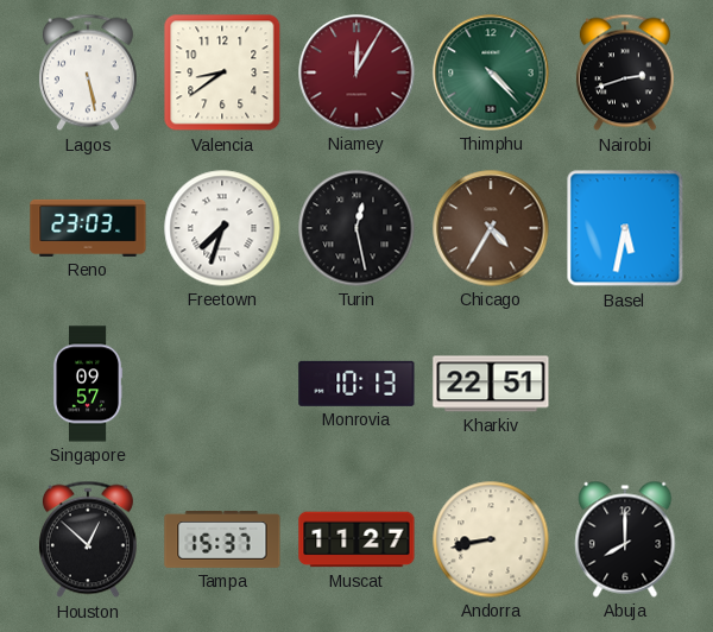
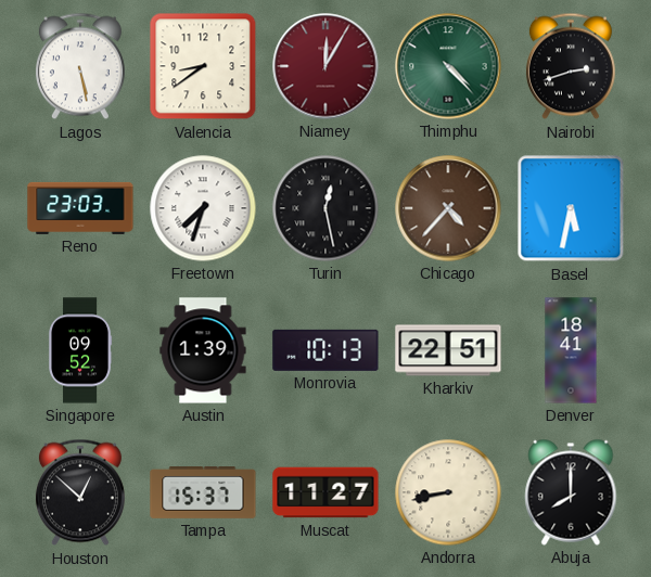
Chicago: 4:35 -> 4:37 (448, 208)
Singapore: 09:57 -> 09:52 (81, 350)
Austin: none -> 1:39 (203, 350)
Denver: none -> 18:41 (571, 350)
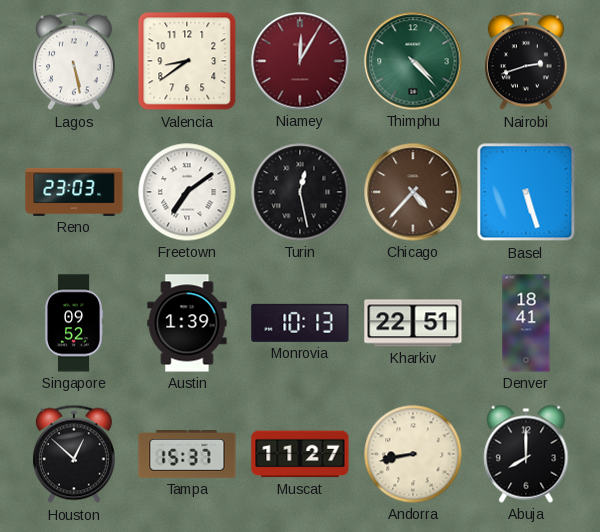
Freetown: 7:33 -> 7:09 (187, 192)
Basel: 5:32 -> 5:27 (526, 192)
